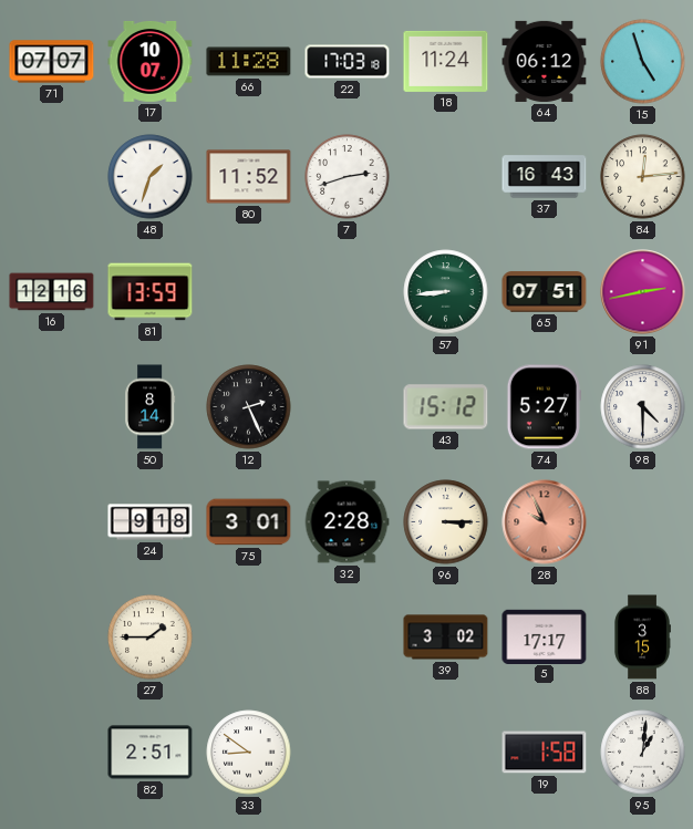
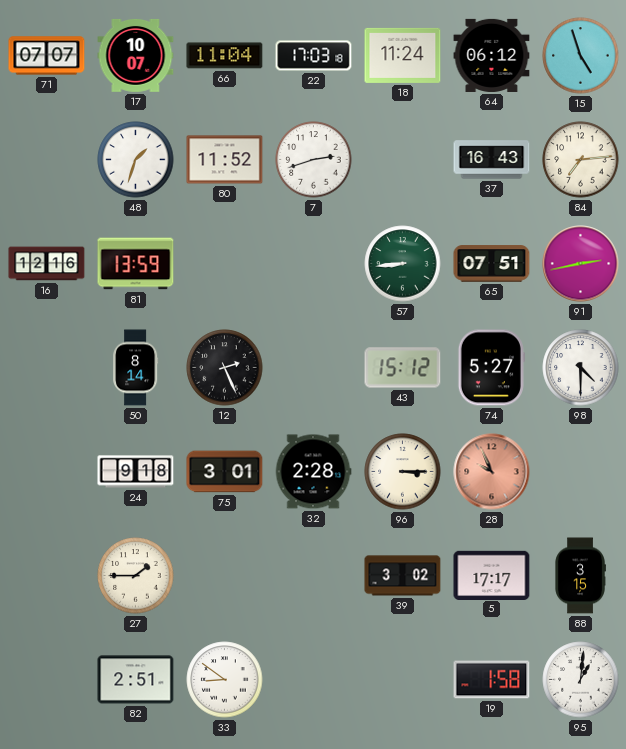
66: 11:28 -> 11:04 (225, 56)
84: 12:14 -> 7:14 (581, 160)
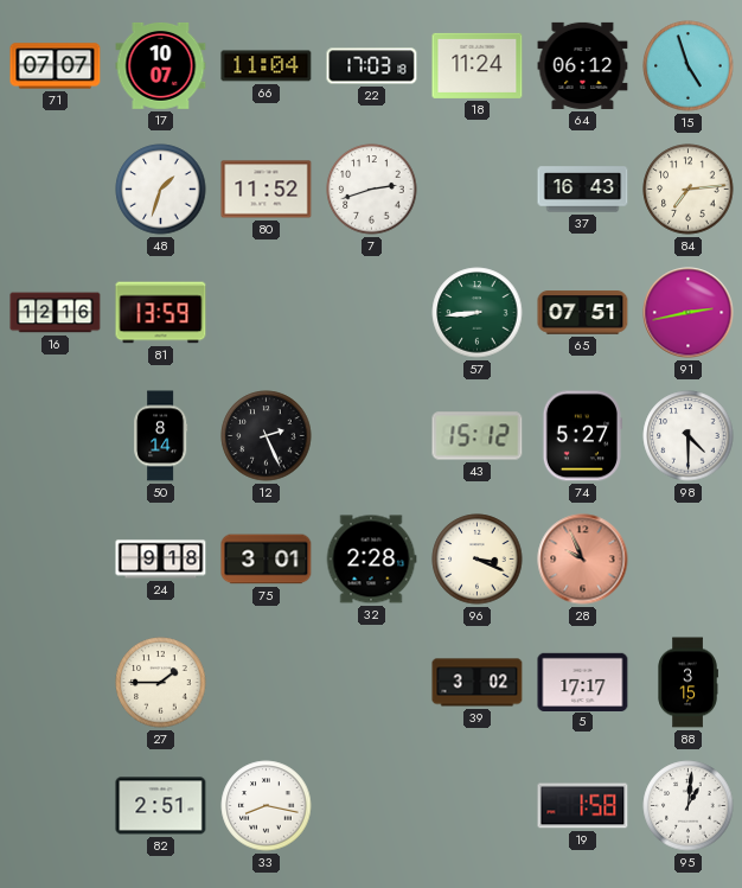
96: 3:15 -> 3:19 (478, 560)
33: 8:51 -> 8:17 (267, 806)
